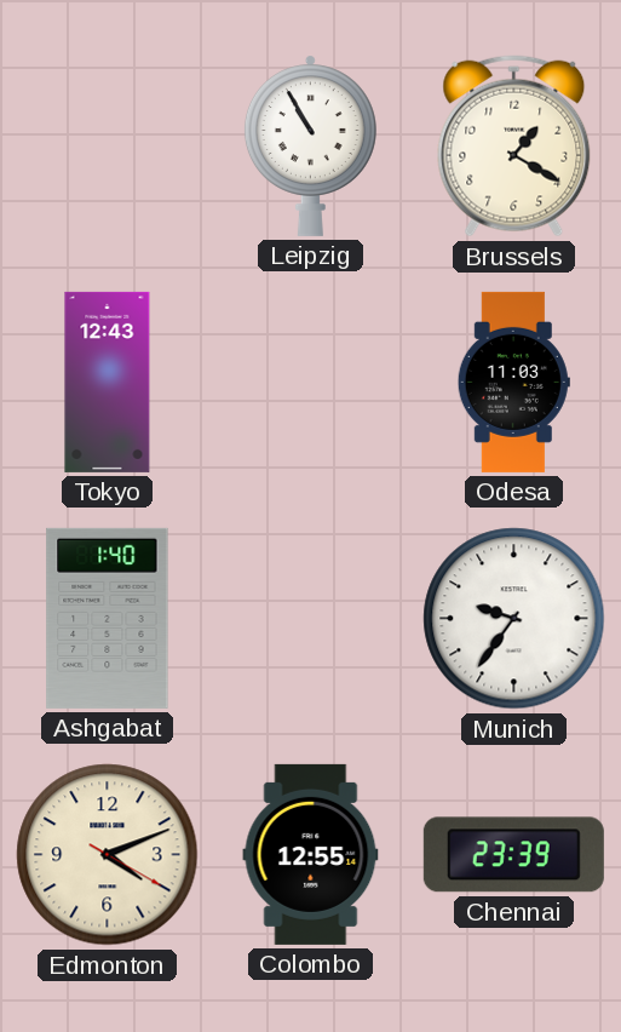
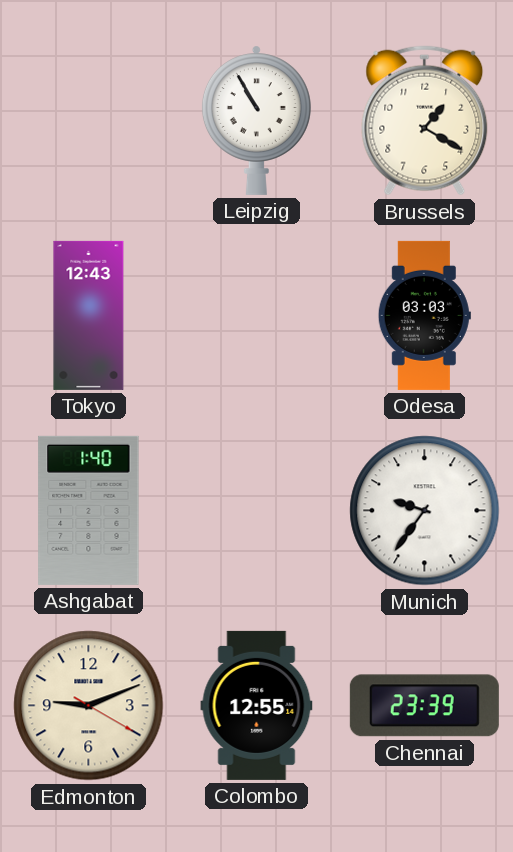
Odesa: 11:03 -> 03:03 (424, 315)
Edmonton: 4:11 -> 9:11 (89, 706)
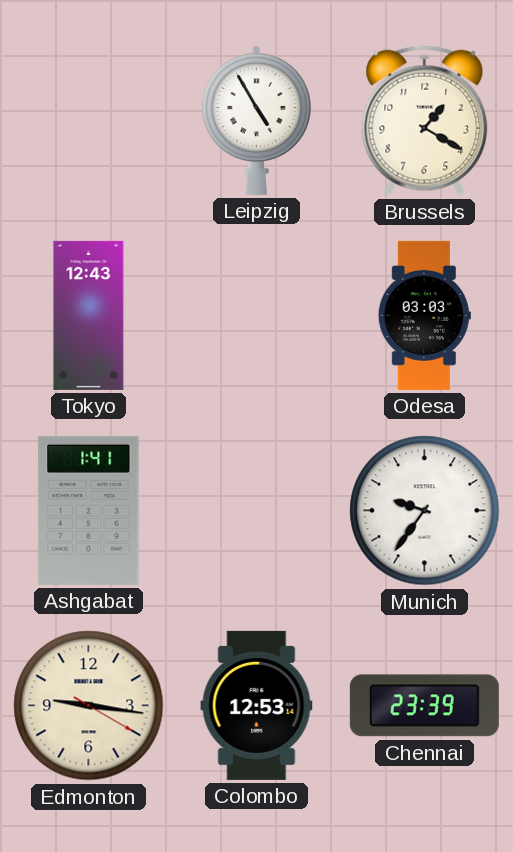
Leipzig: 10:55 -> 4:55 (256, 120)
Ashgabat: 1:40 -> 1:41 (89, 510)
Edmonton: 9:11 -> 9:16 (89, 706)
Colombo: 12:55 -> 12:53 (257, 705)
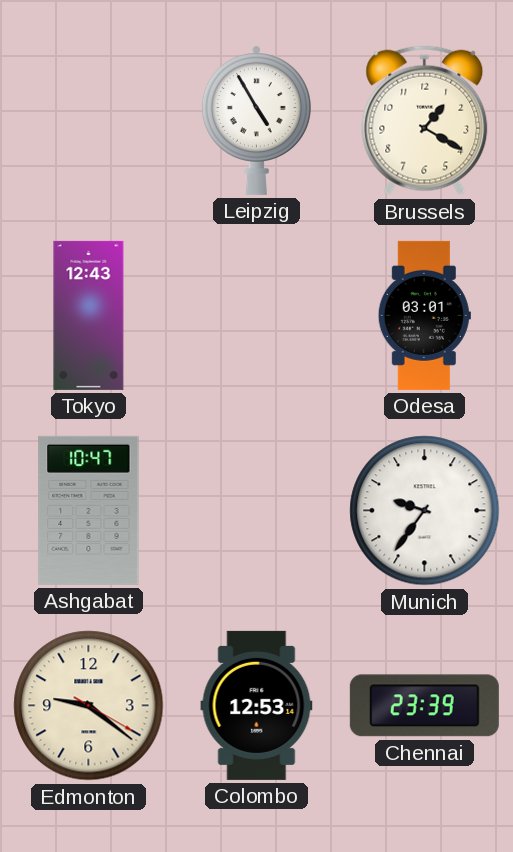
Odesa: 03:03 -> 03:01 (424, 315)
Ashgabat: 1:41 -> 10:47 (89, 510)
Edmonton: 9:16 -> 9:21 (89, 706)
